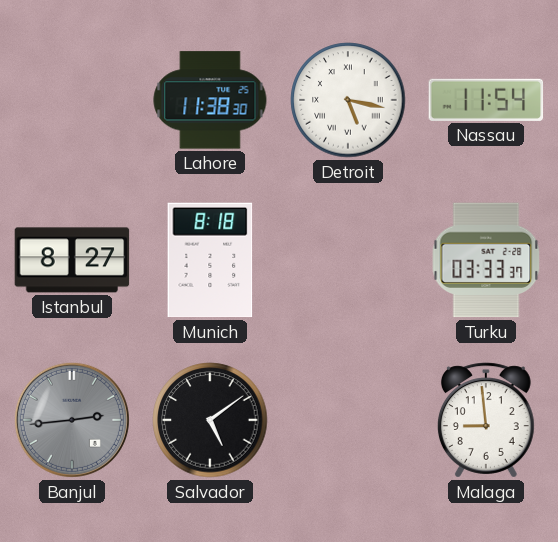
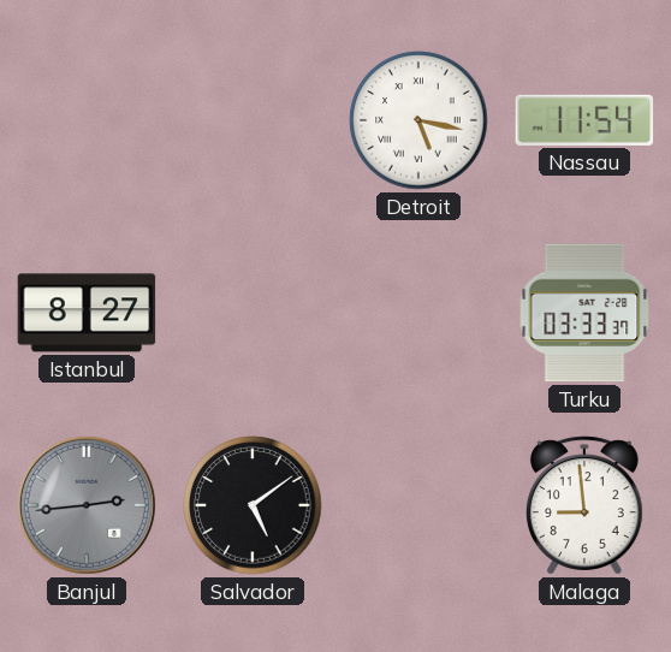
Lahore: 11:38 -> none (210, 100)
Munich: 8:18 -> none (210, 260)
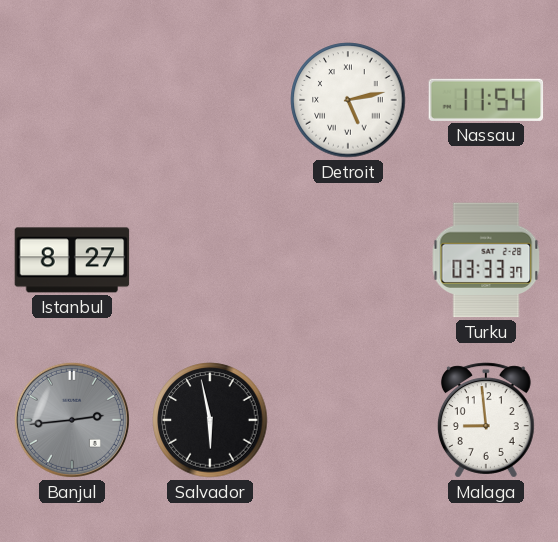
Detroit: 5:17 -> 5:13 (348, 100)
Salvador: 5:09 -> 5:58 (210, 420)
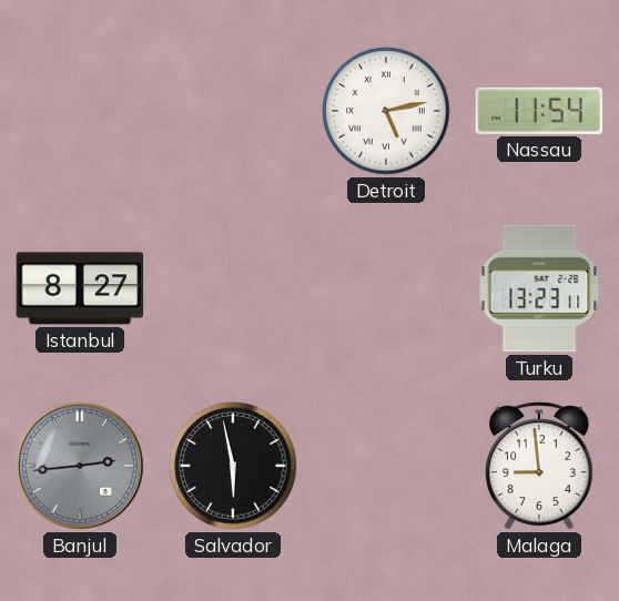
Turku: 03:33 -> 13:23 (539, 288)
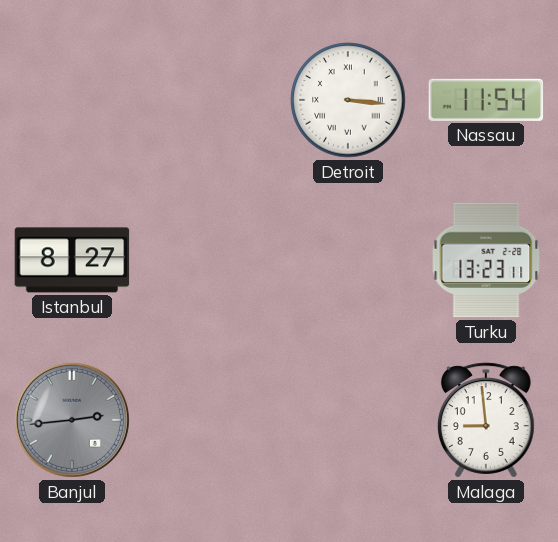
Detroit: 5:13 -> 3:16 (348, 100)
Salvador: 5:58 -> none (233, 466)
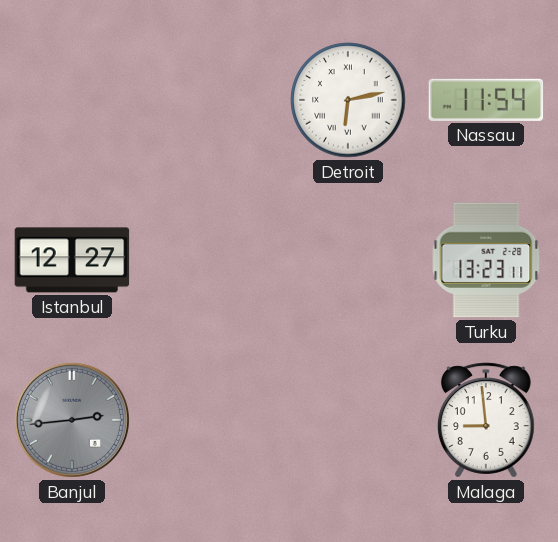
Detroit: 3:16 -> 6:13 (348, 100)
Istanbul: 8:27 -> 12:27 (72, 260)
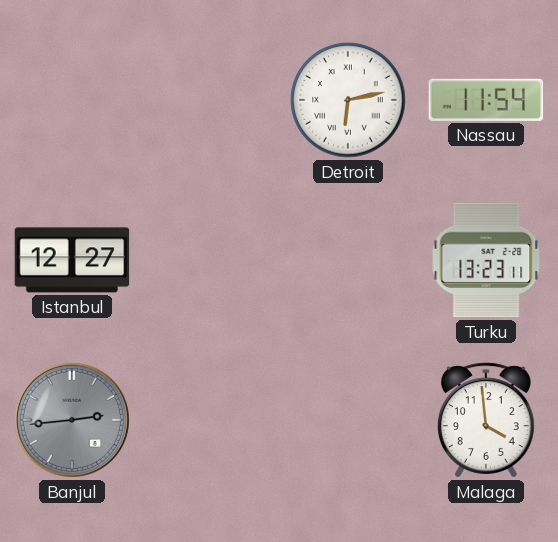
Malaga: 8:59 -> 3:59 (486, 420)
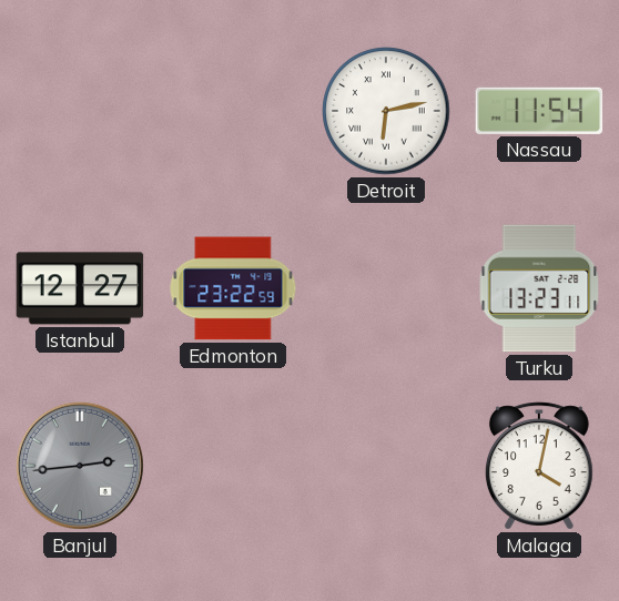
Edmonton: none -> 23:22 (233, 288)
Malaga: 3:59 -> 4:02 (539, 466)
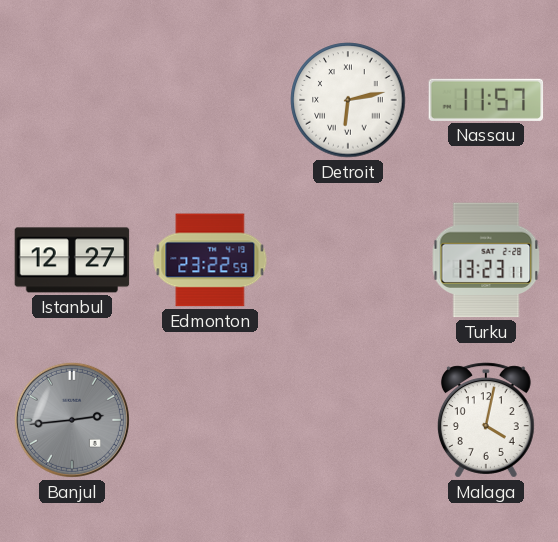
Nassau: 11:54 -> 11:57 (486, 100)
